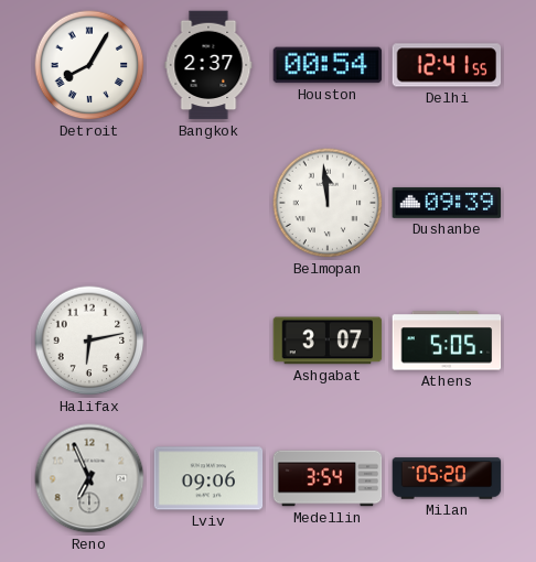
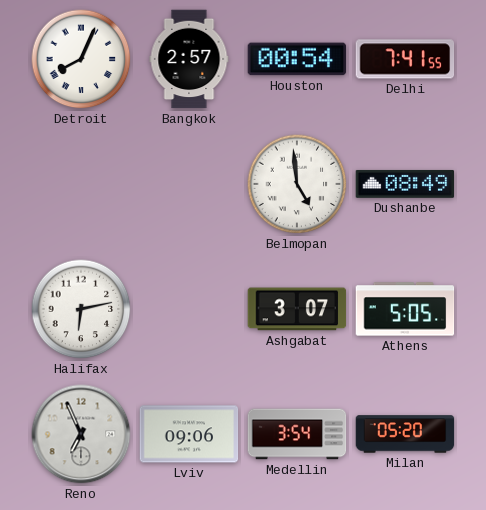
Detroit: 8:05 -> 8:04 (81, 59)
Bangkok: 2:37 -> 2:57 (189, 59)
Delhi: 12:41 -> 7:41 (405, 59)
Belmopan: 11:59 -> 4:59 (297, 184)
Dushanbe: 09:39 -> 08:49 (405, 184)
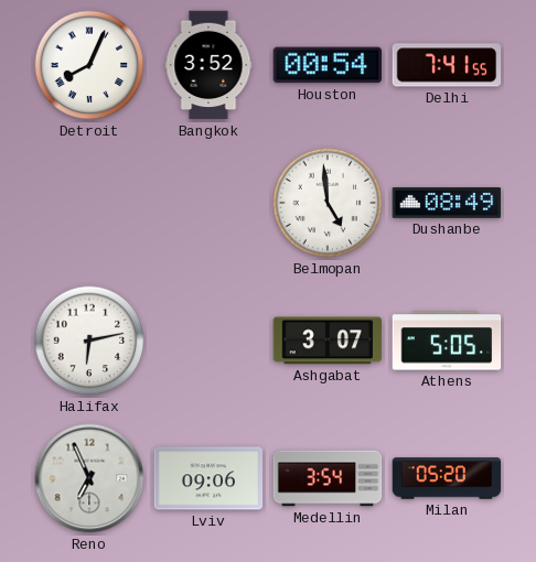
Bangkok: 2:57 -> 3:52 (208, 65)
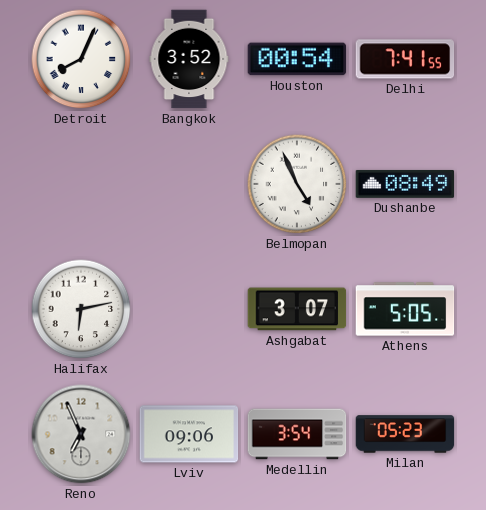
Belmopan: 4:59 -> 4:56 (297, 184)
Milan: 05:20 -> 05:23 (405, 434)
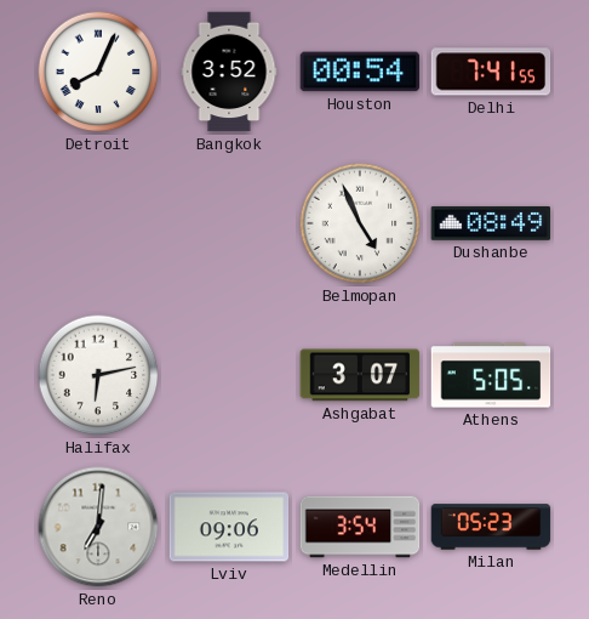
Reno: 6:56 -> 7:01 (98, 527)
